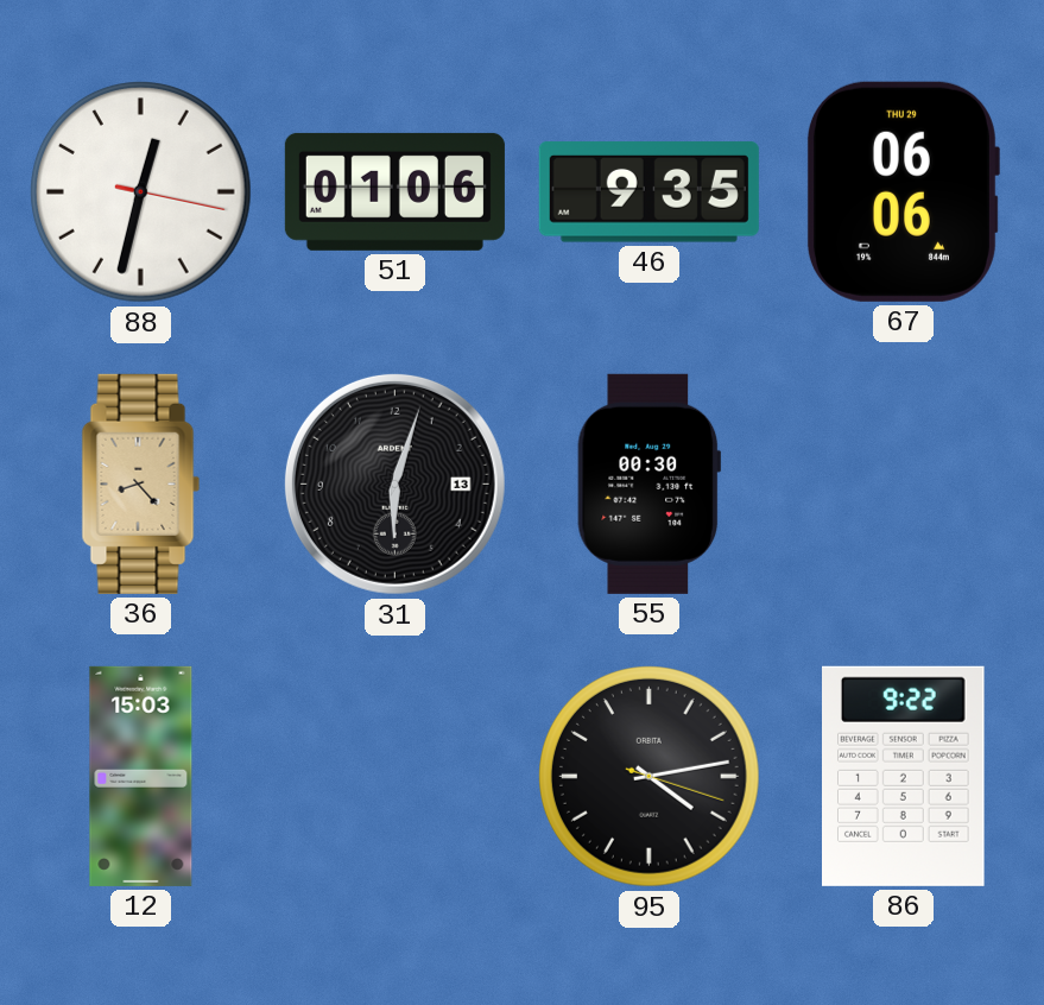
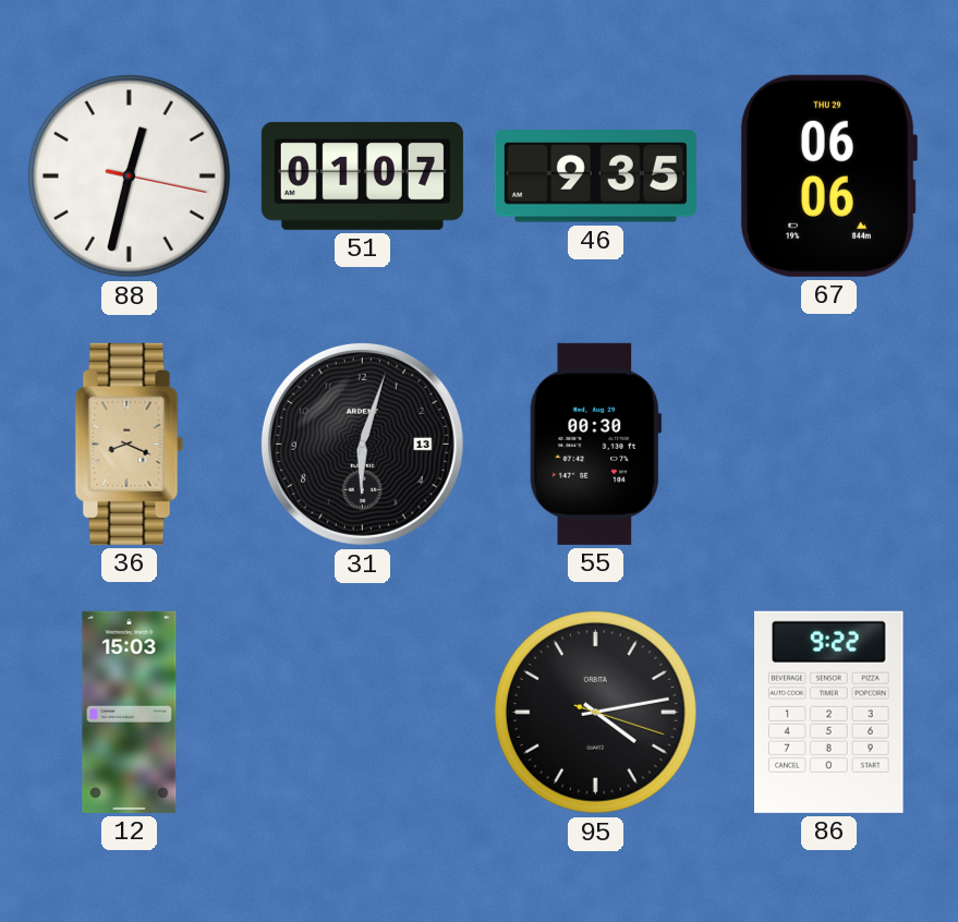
51: 01:06 -> 01:07 (362, 175)
36: 8:23 -> 8:19 (130, 444)
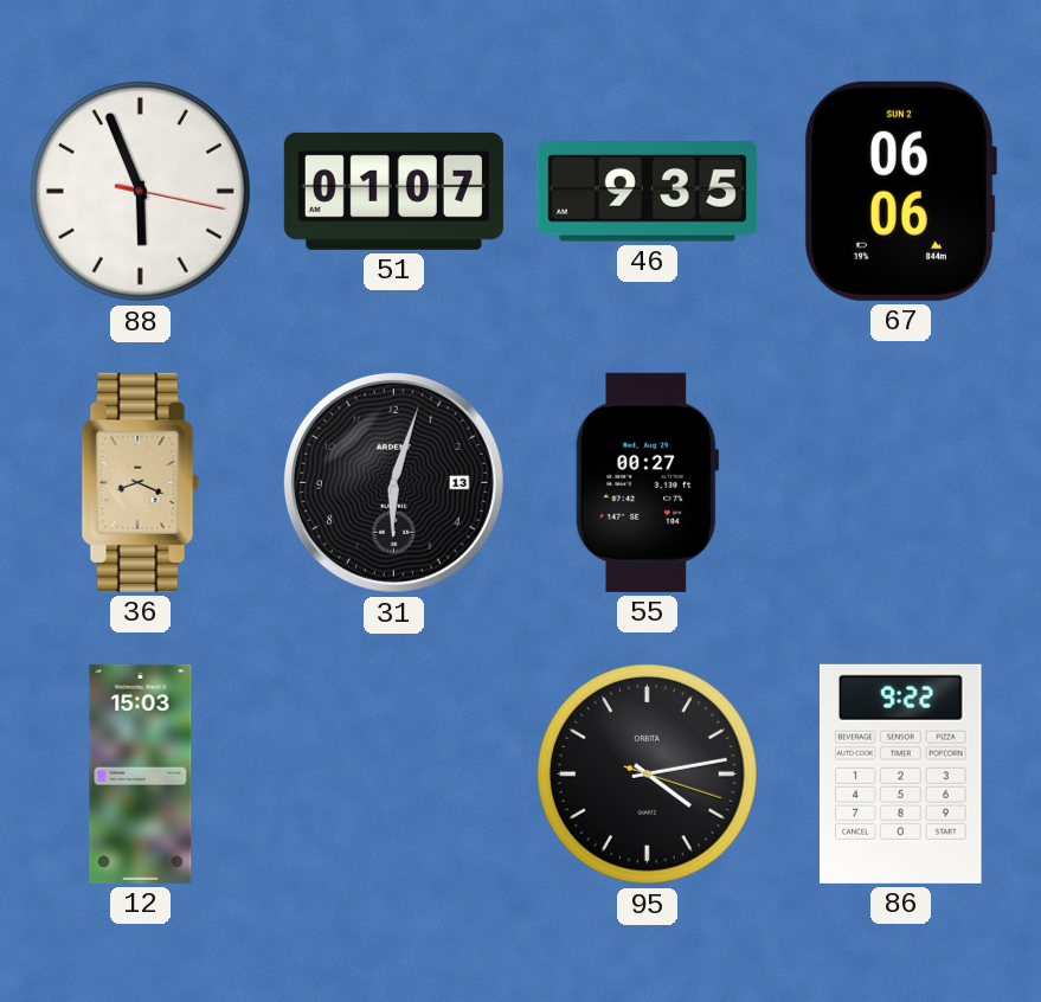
88: 12:32 -> 5:56 (141, 192)
67 date: THU 29 -> SUN 2 (900, 191)
55: 00:30 -> 00:27 (647, 482)
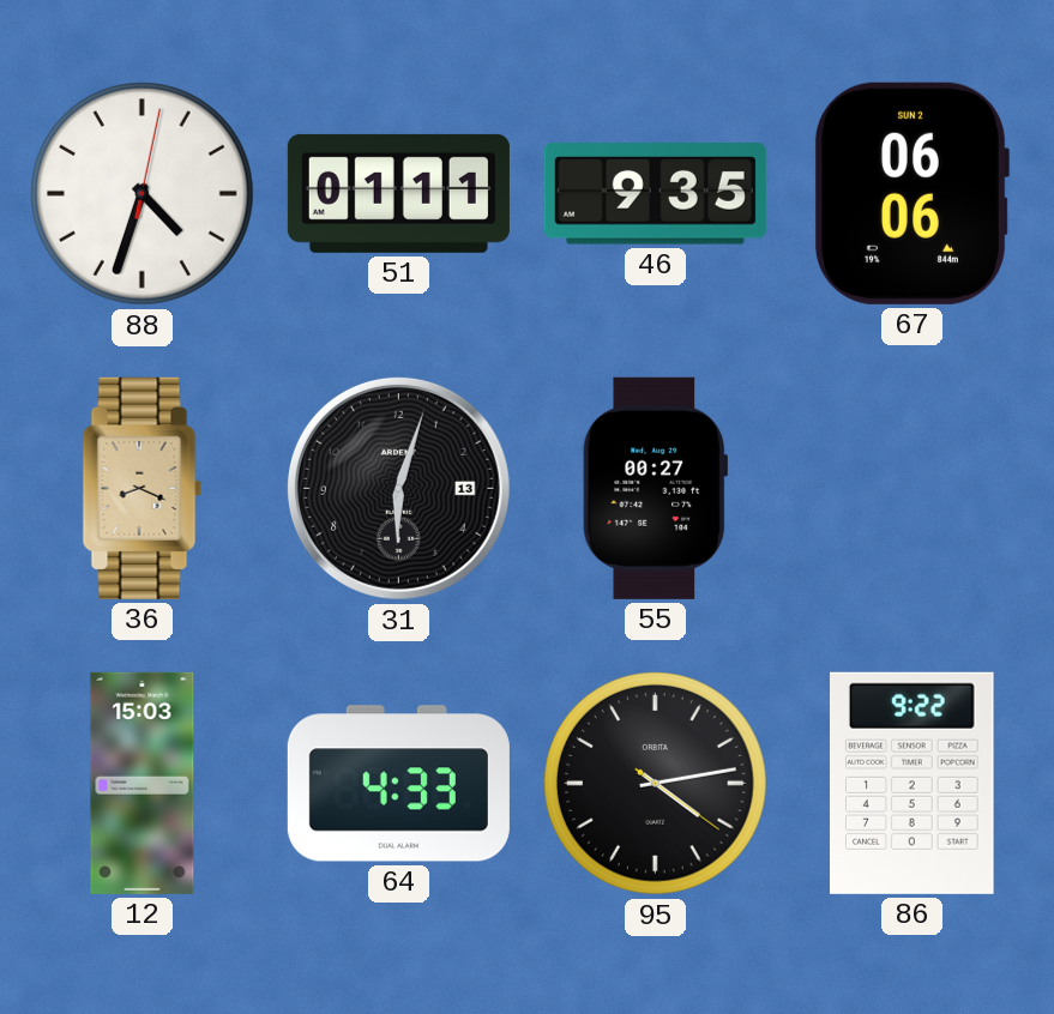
88: 5:56 -> 4:33 (143, 194)
51: 01:07 -> 01:11 (398, 193)
64: none -> 4:33 (398, 784)
95: 4:13:18 -> 4:13:21 (656, 784)
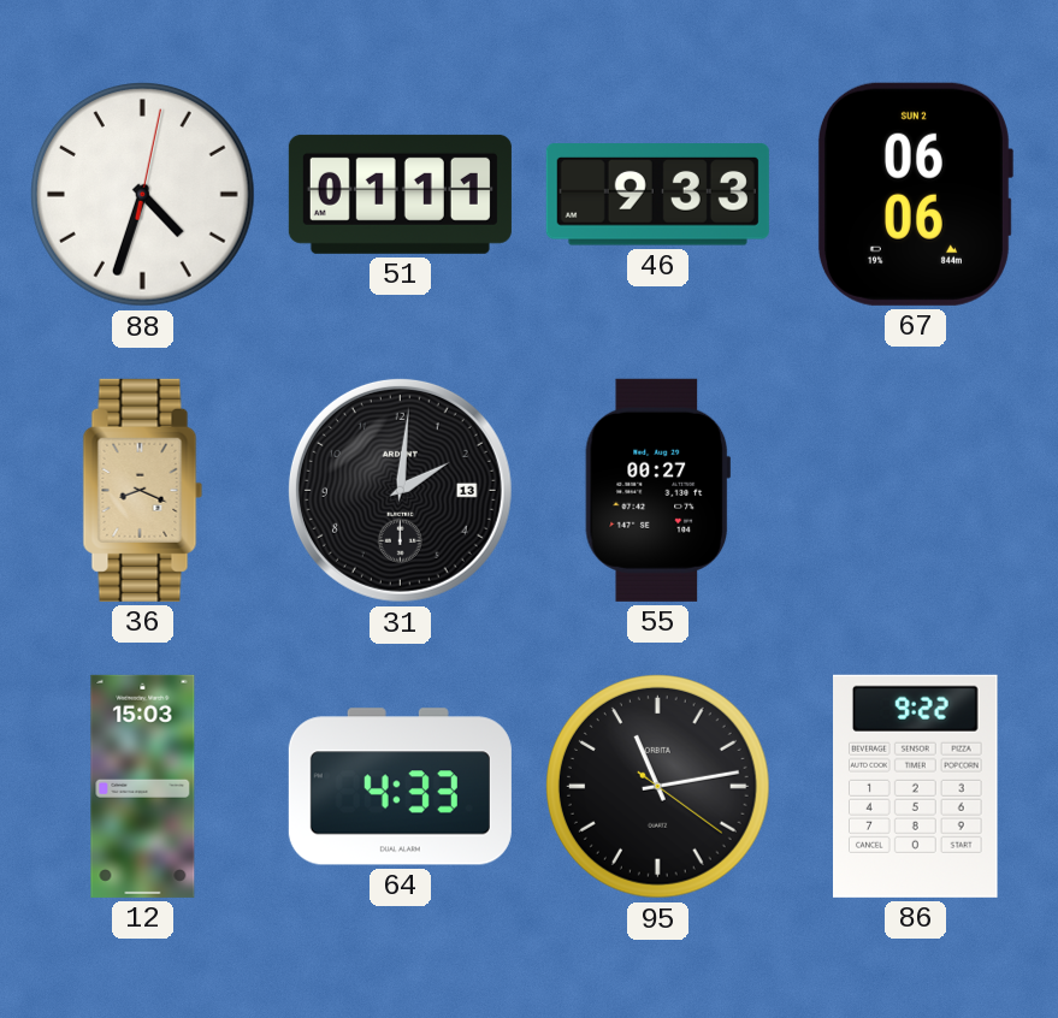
46: 9:35 -> 9:33 (657, 195)
31: 6:03 -> 2:01 (400, 490)
95: 4:13 -> 11:13 (658, 787)
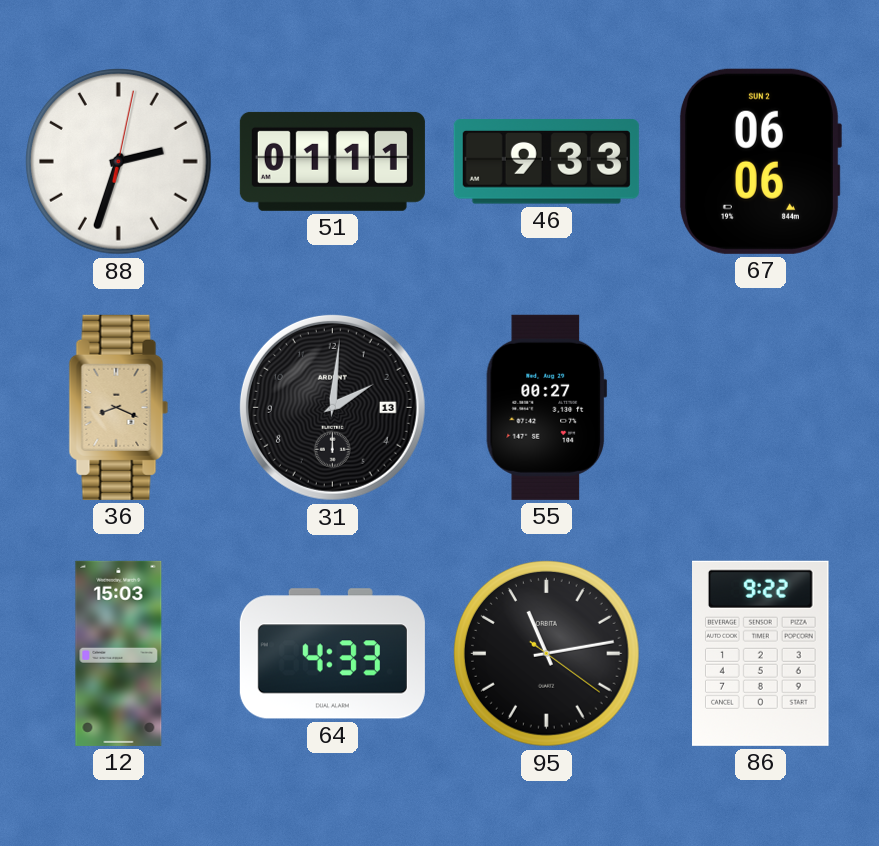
88: 4:33 -> 2:33 (119, 162)
